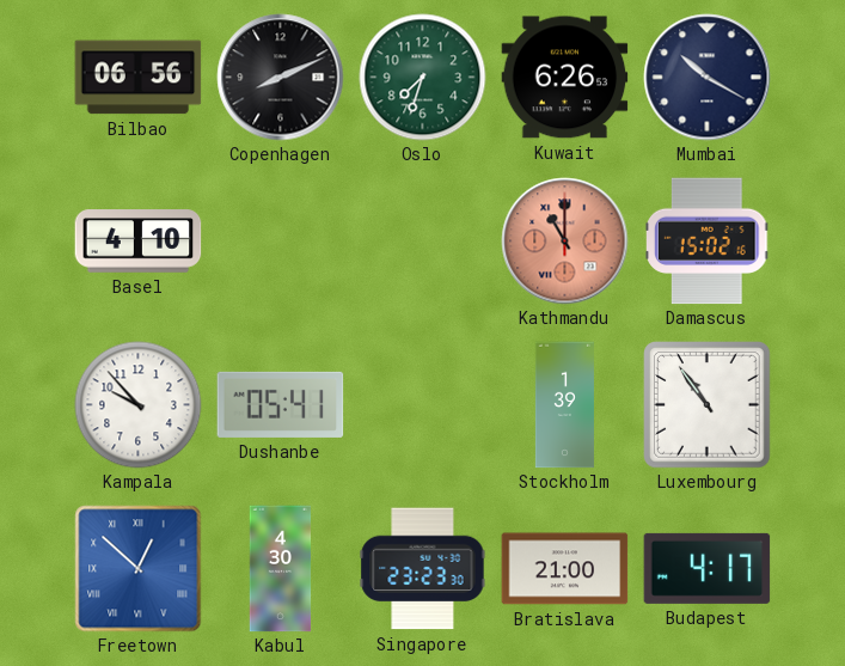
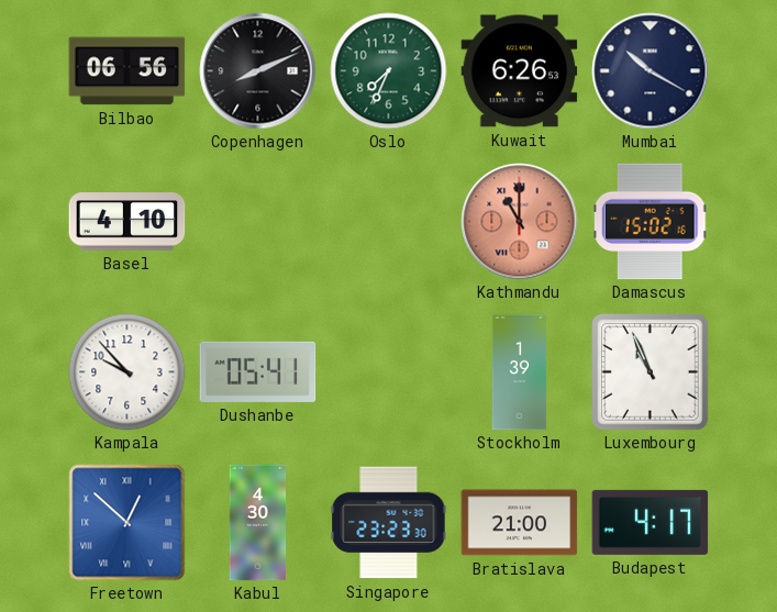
Oslo: 7:33 -> 7:34 (389, 71)
Luxembourg: 10:54 -> 10:56 (651, 372)
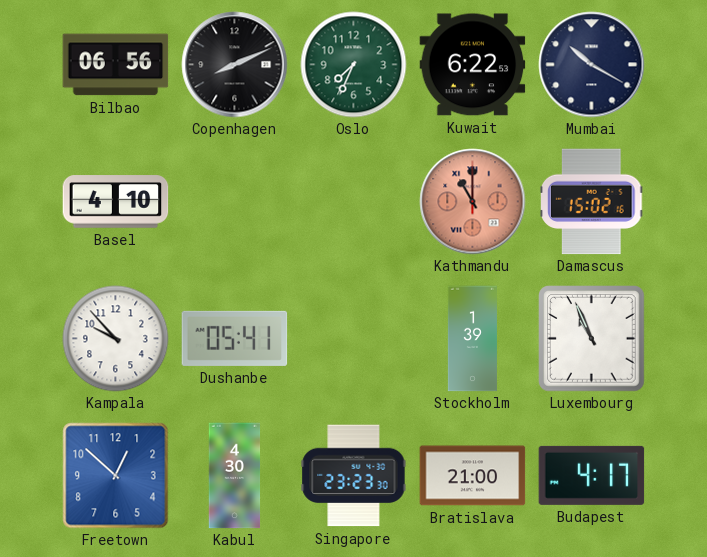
Kuwait: 6:26 -> 6:22 (473, 65)
Freetown numerals: Roman -> Arabic (116, 476)
